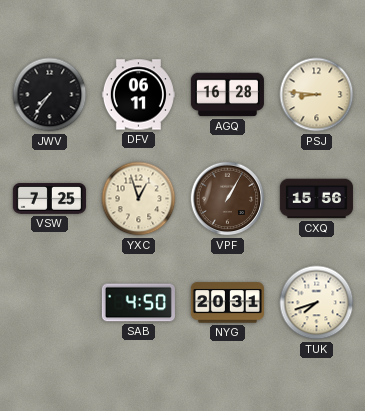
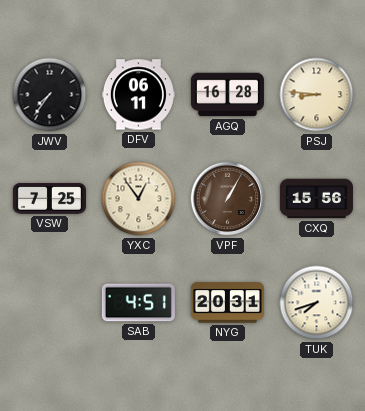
YXC: 12:57 -> 12:54 (139, 199)
SAB: 4:50 -> 4:51 (138, 303)
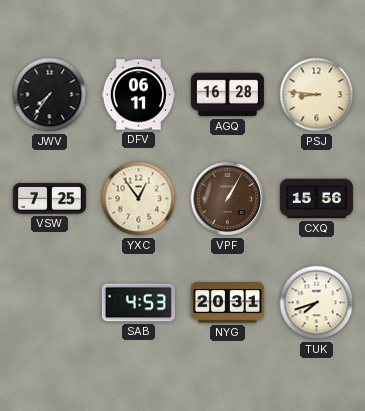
SAB: 4:51 -> 4:53 (138, 303)
